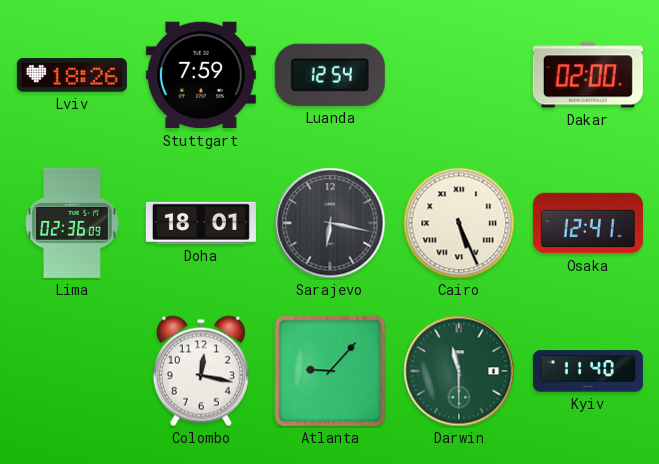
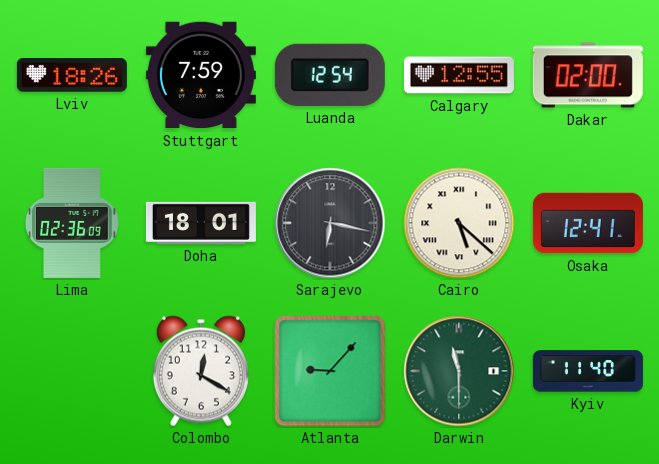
Calgary: none -> 12:55 (459, 75)
Cairo: 5:26 -> 5:22 (459, 223)
Colombo: 12:17 -> 12:20 (201, 371)
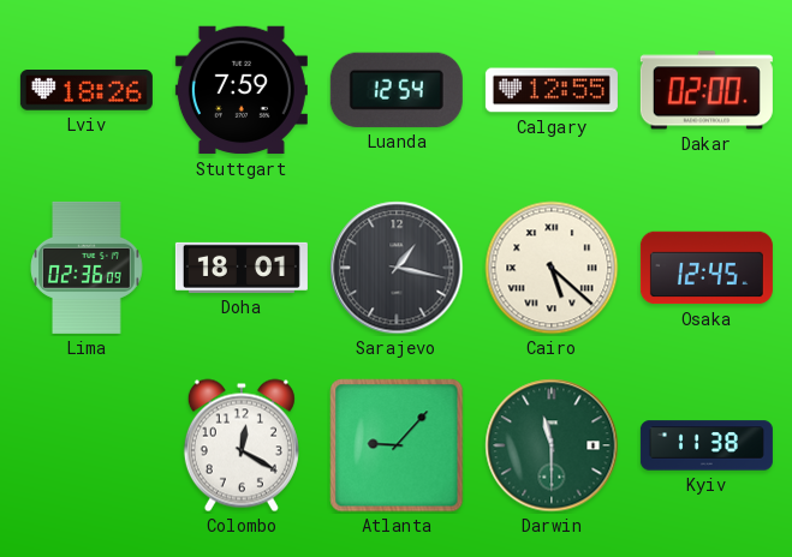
Sarajevo: 6:17 -> 1:17 (397, 268)
Osaka: 12:41 -> 12:45 (707, 268)
Kyiv: 11:40 -> 11:38 (707, 445)
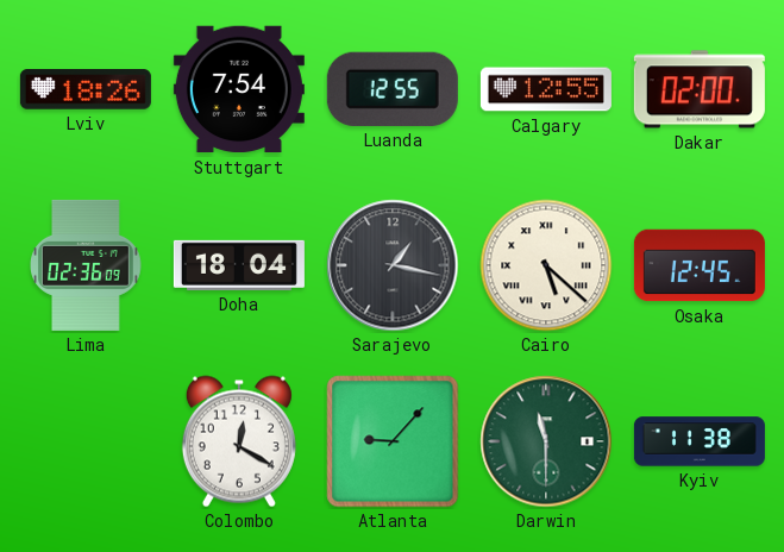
Stuttgart: 7:59 -> 7:54 (239, 89)
Luanda: 12:54 -> 12:55 (393, 89)
Doha: 18:01 -> 18:04 (239, 265)
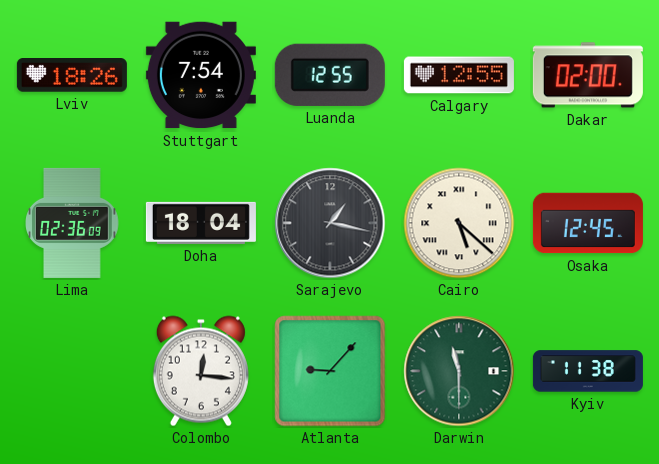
Colombo: 12:20 -> 12:16 (201, 371)
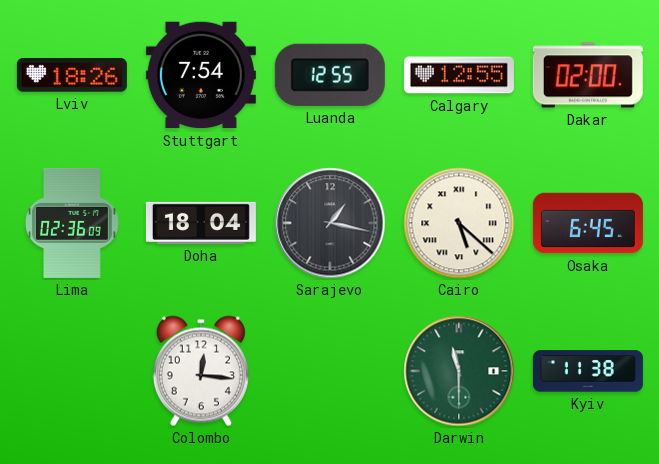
Osaka: 12:45 -> 6:45 (588, 223)
Atlanta: 9:07 -> none (330, 371)
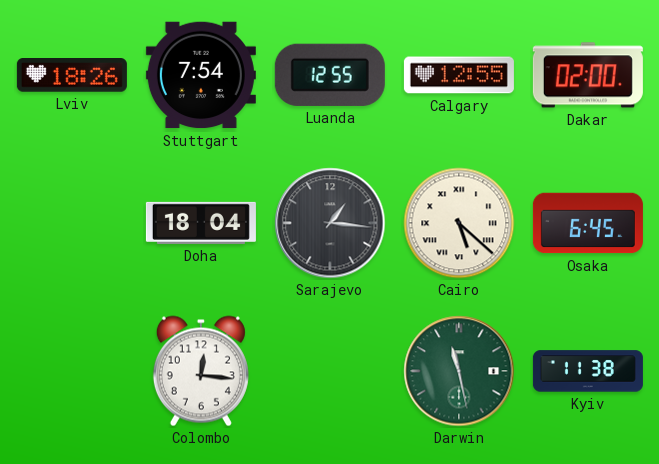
Lima: 02:36 -> none (73, 223)
Sarajevo: 1:17 -> 1:16 (330, 223)
Darwin: 11:30 -> 11:28 (459, 371)
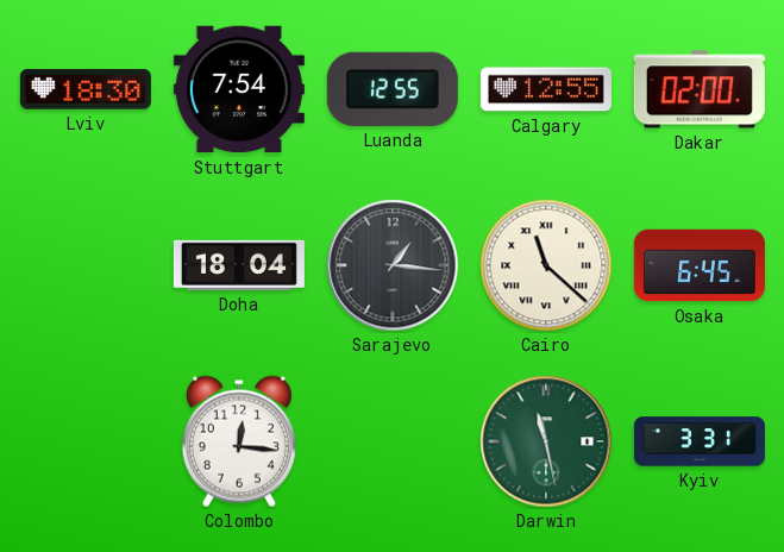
Lviv: 18:26 -> 18:30 (86, 89)
Cairo: 5:22 -> 11:22 (546, 265)
Kyiv: 11:38 -> 3:31 (700, 441)
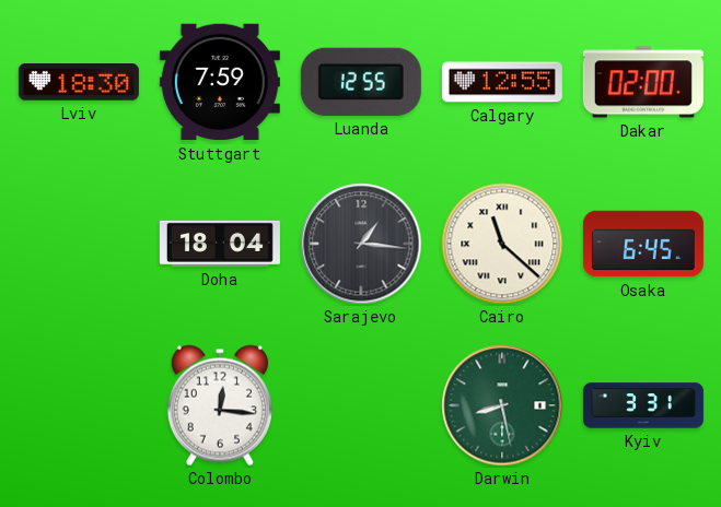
Stuttgart: 7:54 -> 7:59 (220, 82)
Darwin: 11:28 -> 8:28 (502, 405)
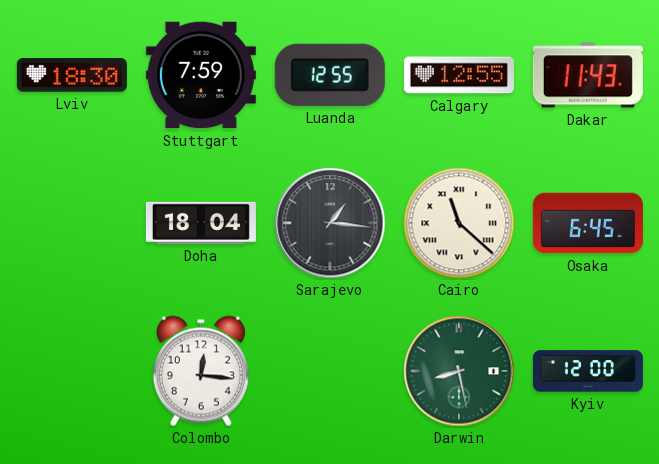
Dakar: 02:00 -> 11:43 (588, 75)
Kyiv: 3:31 -> 12:00 (588, 371)
